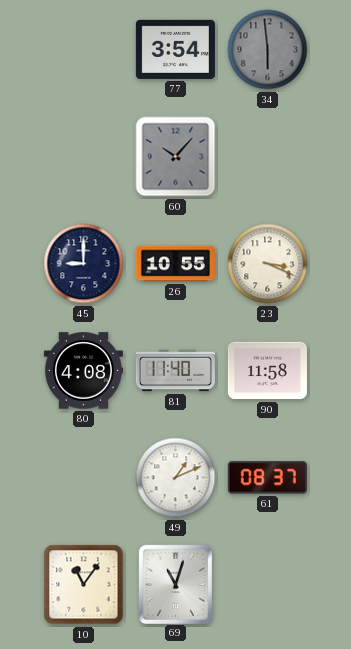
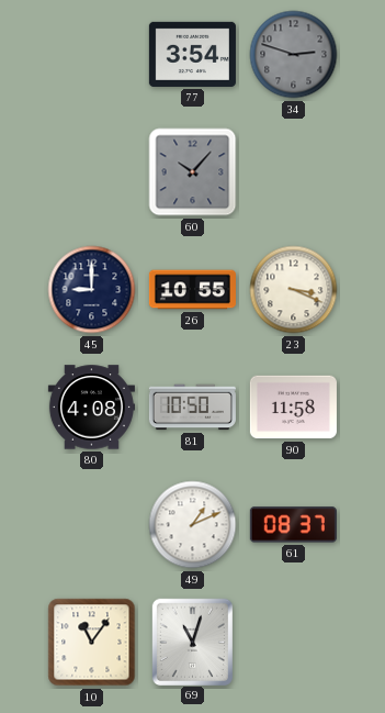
34: 5:59 -> 2:48 (294, 55)
81: 11:40 -> 10:50 (192, 408)
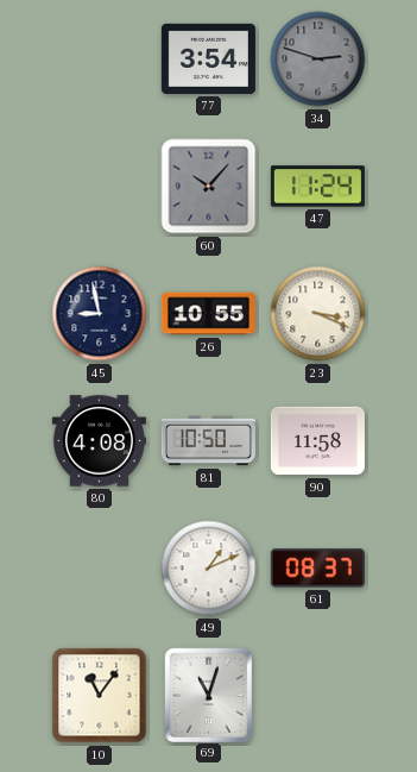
47: none -> 11:24 (317, 187)
45: 9:00 -> 8:58 (100, 314)
